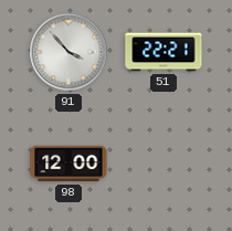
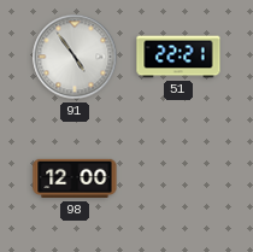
91: 3:53 -> 4:54 (75, 57)
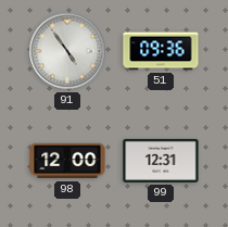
51: 22:21 -> 09:36 (161, 51)
99: none -> 12:31 (161, 161)
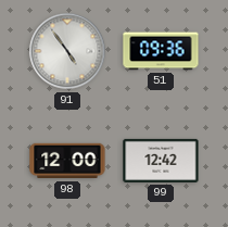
99: 12:31 -> 12:42 (161, 161)
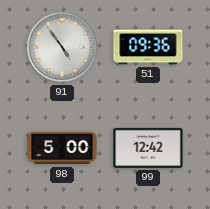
98: 12:00 -> 5:00 (62, 148)
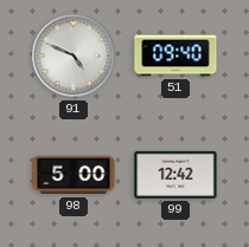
91: 4:54 -> 4:49 (74, 56)
51: 09:36 -> 09:40 (175, 56)
